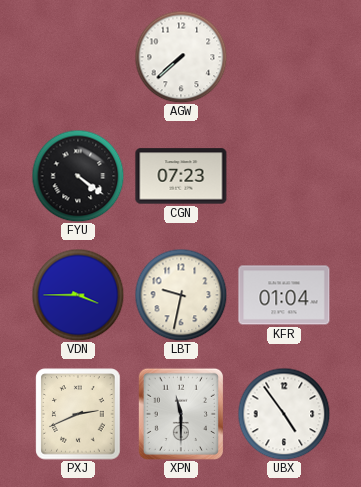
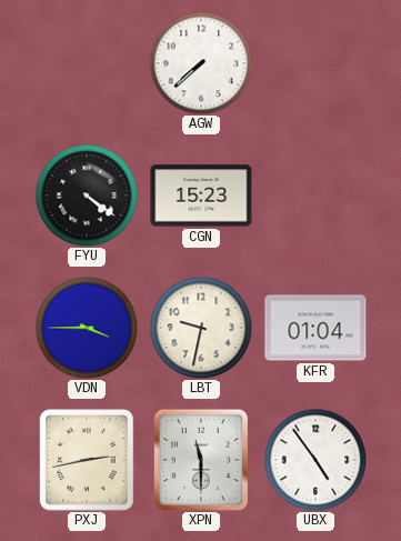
CGN: 07:23 -> 15:23 (201, 196)
PXJ: 2:41 -> 2:43 (87, 460)
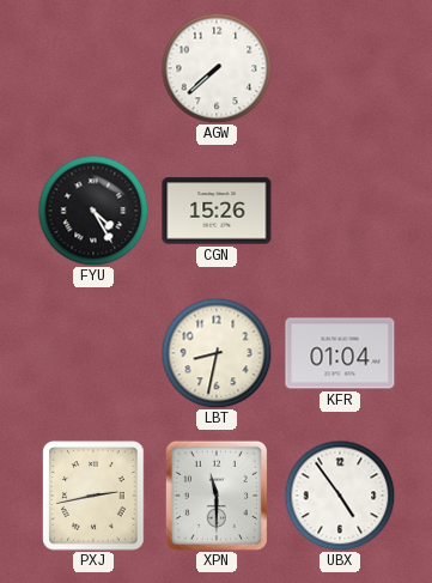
FYU: 4:21 -> 4:25 (93, 211)
CGN: 15:23 -> 15:26 (217, 211)
VDN: 3:45 -> none (87, 328)
LBT: 9:32 -> 8:32 (217, 353)
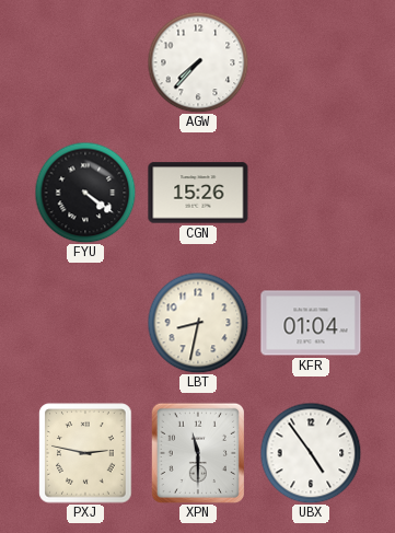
AGW: 7:38 -> 7:37 (198, 62)
FYU: 4:25 -> 4:21 (85, 193)
PXJ: 2:43 -> 2:47 (85, 453)
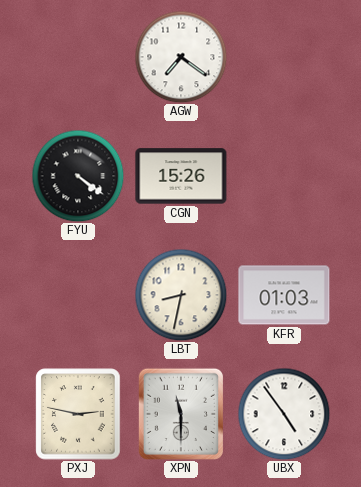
AGW: 7:37 -> 7:21 (181, 57)
KFR: 01:04 -> 01:03 (284, 295)
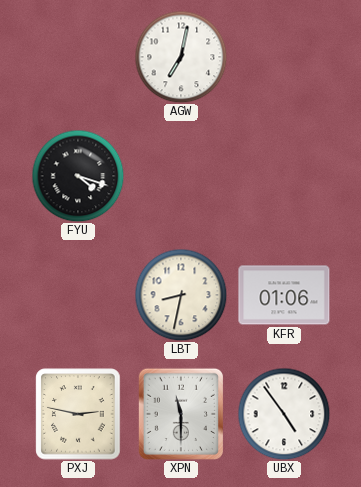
AGW: 7:21 -> 7:02 (181, 57)
FYU: 4:21 -> 4:18 (78, 176)
CGN: 15:26 -> none (181, 176)
KFR: 01:03 -> 01:06 (284, 295)
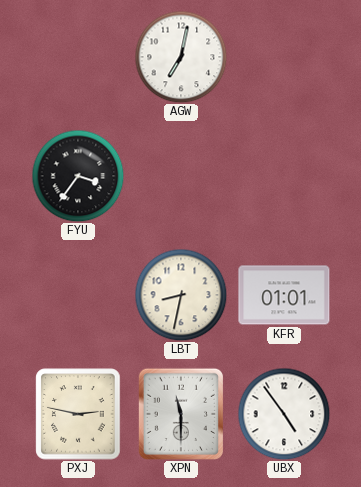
FYU: 4:18 -> 3:36 (78, 176)
KFR: 01:06 -> 01:01 (284, 295)
